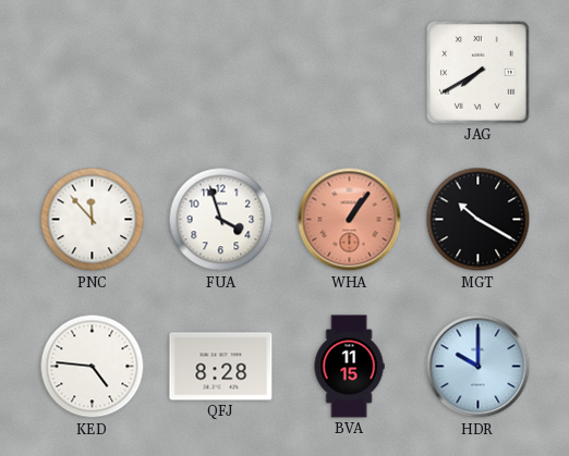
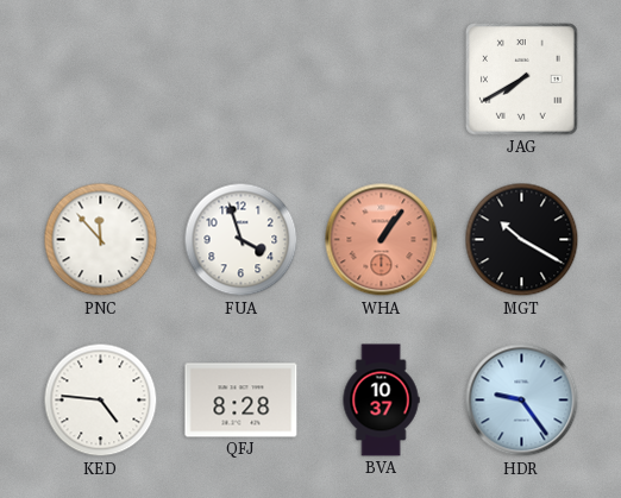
BVA: 11:15 -> 10:37 (381, 401)
HDR: 10:00 -> 9:24 (522, 401)
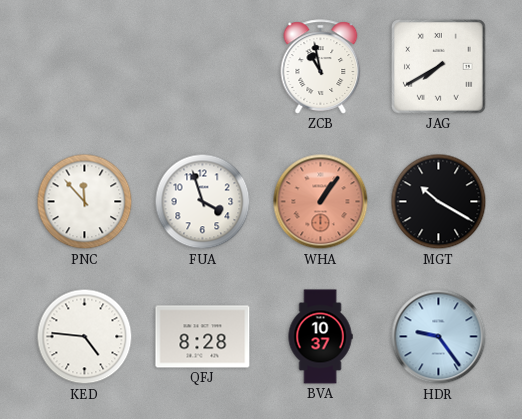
ZCB: none -> 10:58 (321, 67)
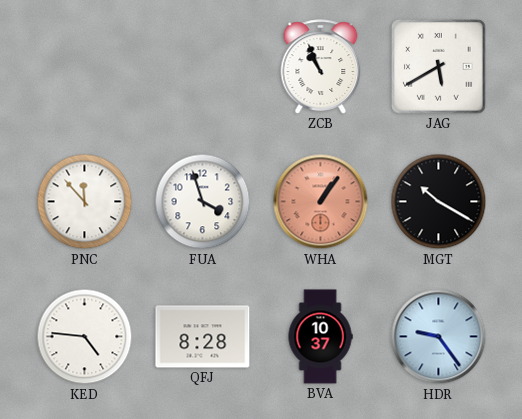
ZCB: 10:58 -> 10:56 (321, 67)
JAG: 7:40 -> 5:40 (439, 67)
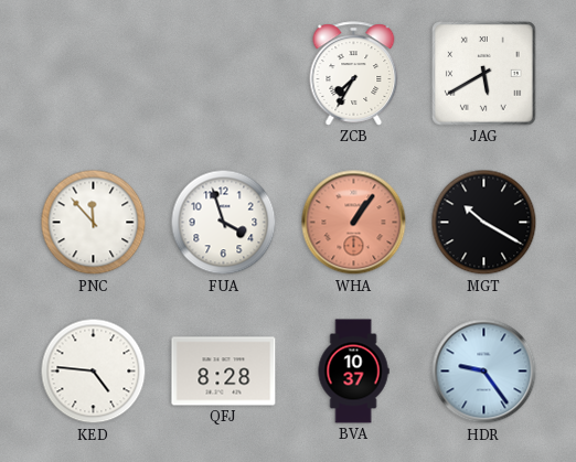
ZCB: 10:56 -> 7:35 (354, 74)
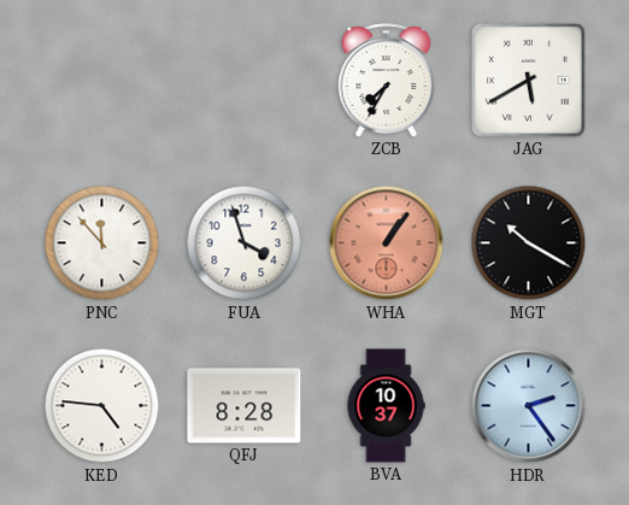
HDR: 9:24 -> 2:24 (529, 406)
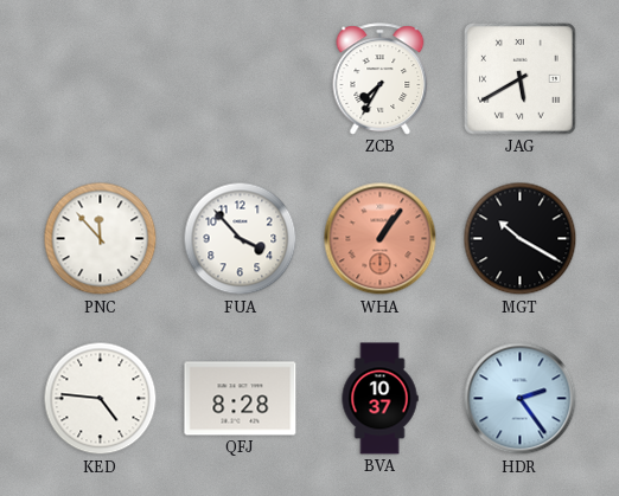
FUA: 3:57 -> 3:53 (241, 239)
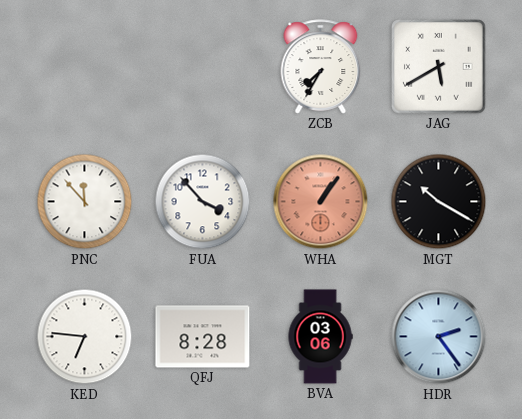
KED: 4:46 -> 6:46 (85, 337)
BVA: 10:37 -> 03:06 (320, 337)
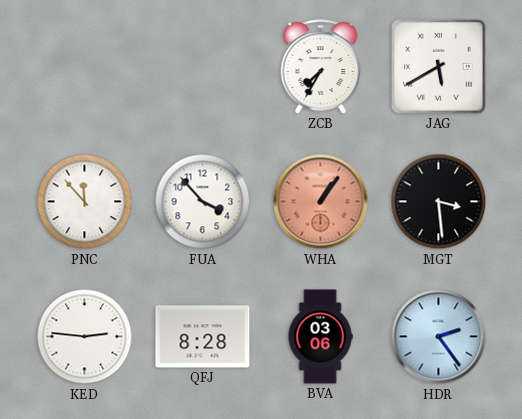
MGT: 10:20 -> 3:29 (439, 202)
KED: 6:46 -> 2:46 (85, 337)
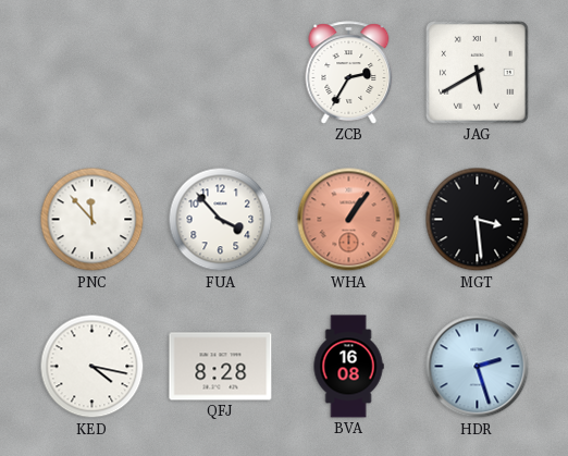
ZCB: 7:35 -> 2:35 (349, 73)
KED: 2:46 -> 4:17 (92, 367)
BVA: 03:06 -> 16:08 (348, 367)
HDR: 2:24 -> 2:27 (478, 367)
